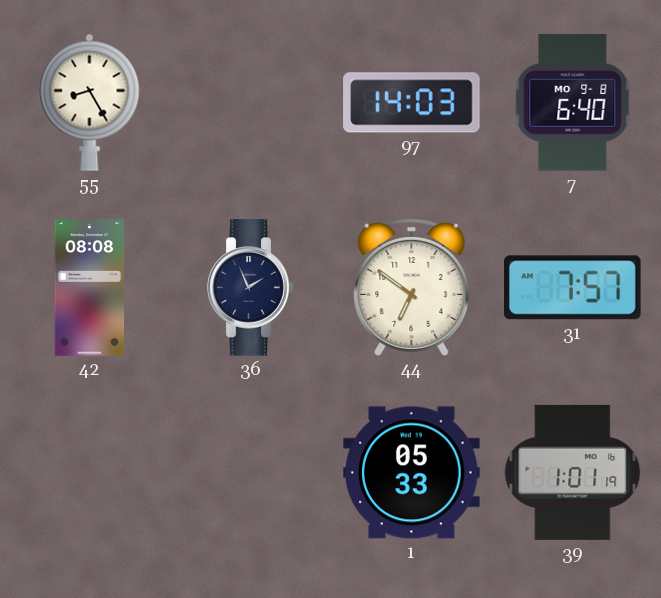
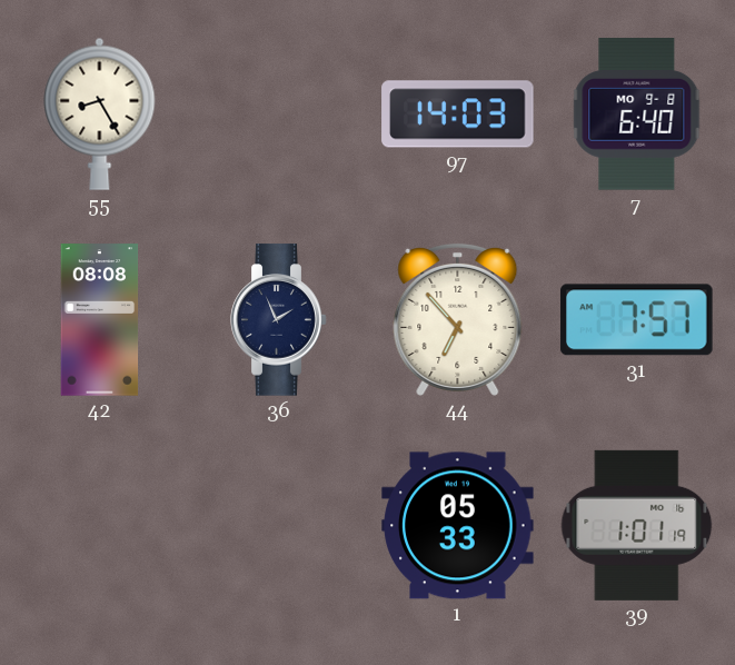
44: 6:51 -> 6:53 (458, 319)
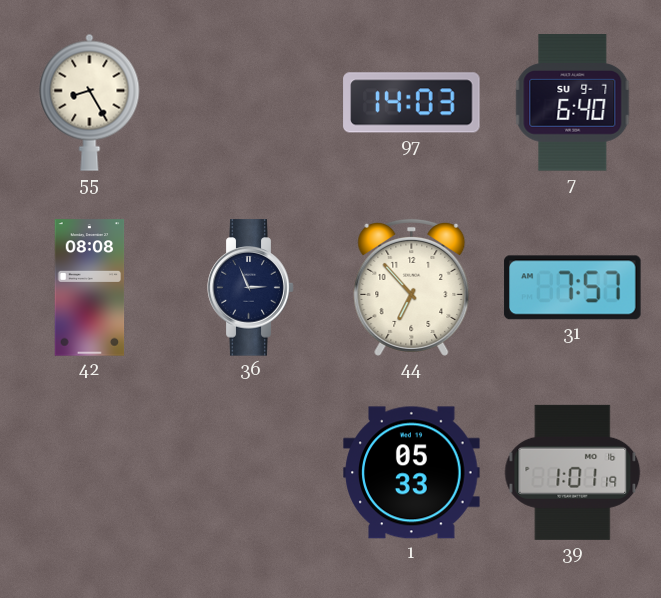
7 date: MO 9-8 -> SU 9-7 (573, 103)
36: 1:56 -> 2:56 (251, 288)
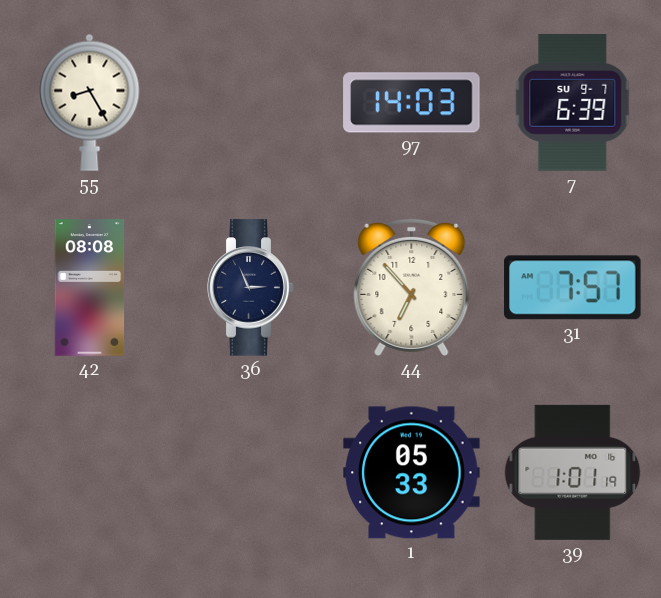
7: 6:40 -> 6:39 (573, 103)
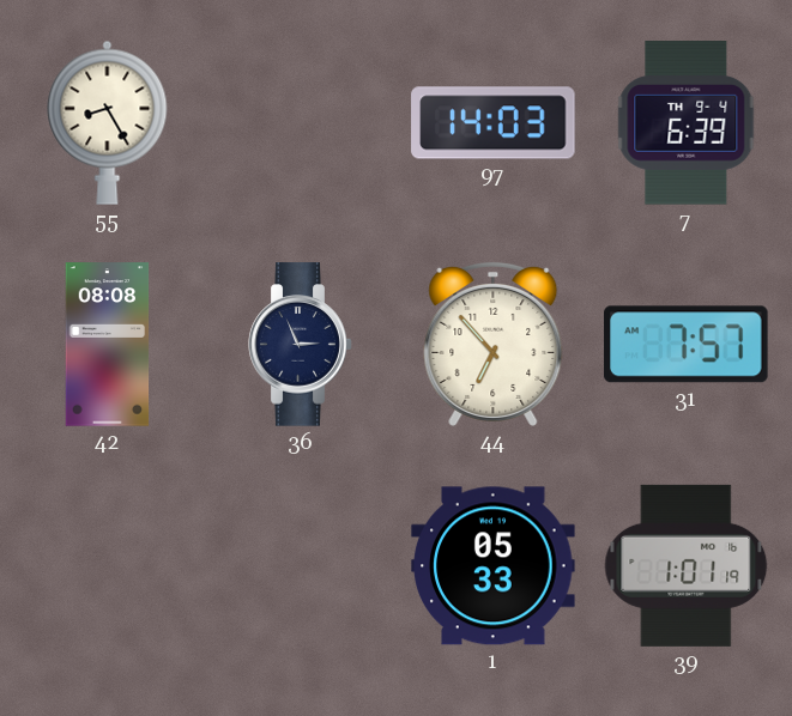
7 date: SU 9-7 -> TH 9-4 (687, 123)
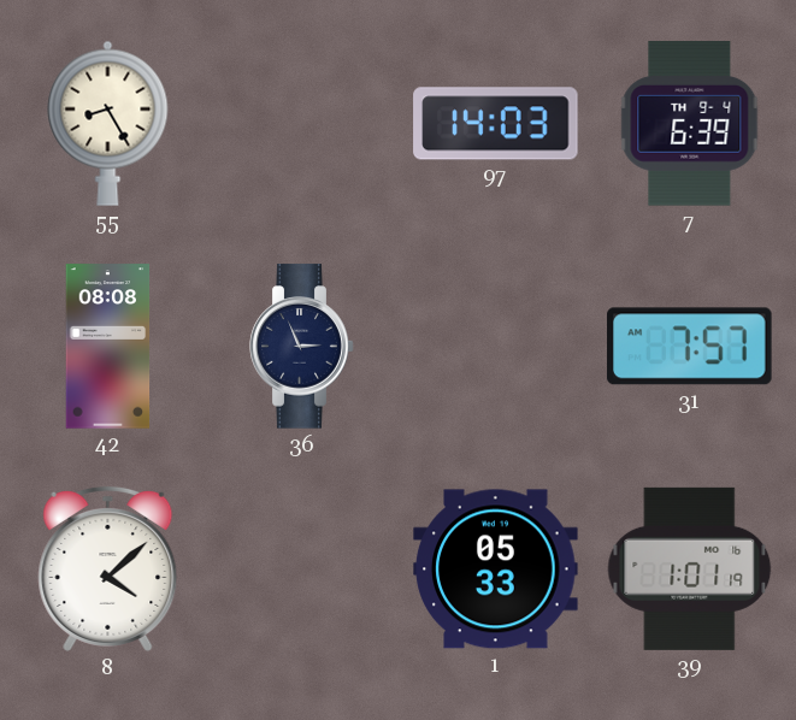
44: 6:53 -> none (494, 344)
8: none -> 4:08 (108, 568)
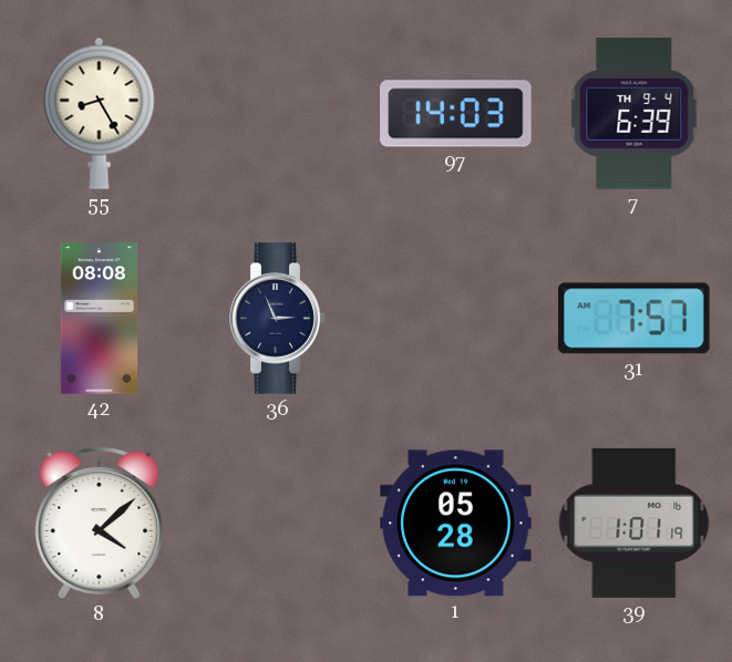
1: 05:33 -> 05:28 (456, 524)
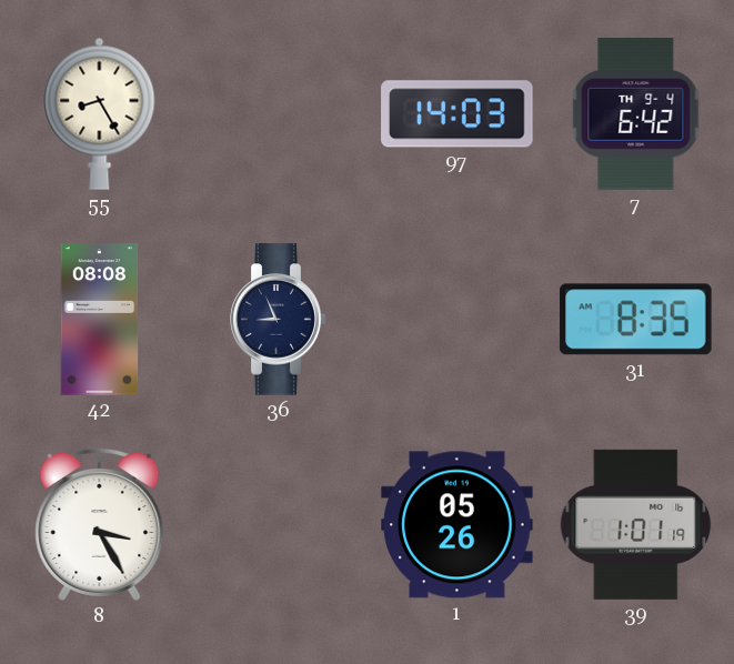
7: 6:39 -> 6:42 (636, 114)
36: 2:56 -> 8:56 (279, 320)
31: 7:57 -> 8:35 (636, 320)
8: 4:08 -> 3:25 (100, 524)
1: 05:28 -> 05:26 (458, 525)
